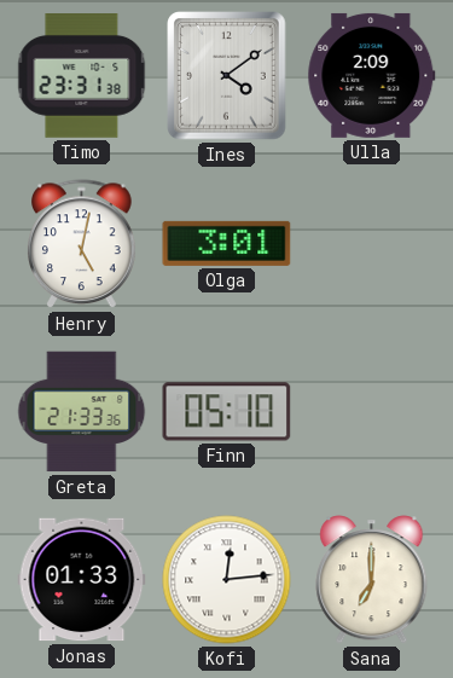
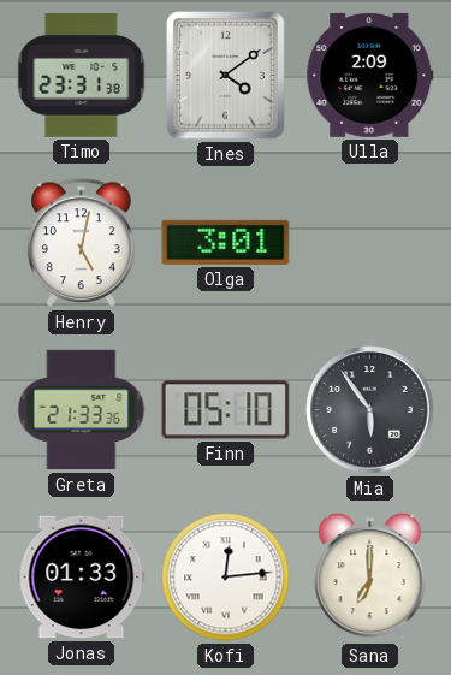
Mia: none -> 5:54 (370, 410)
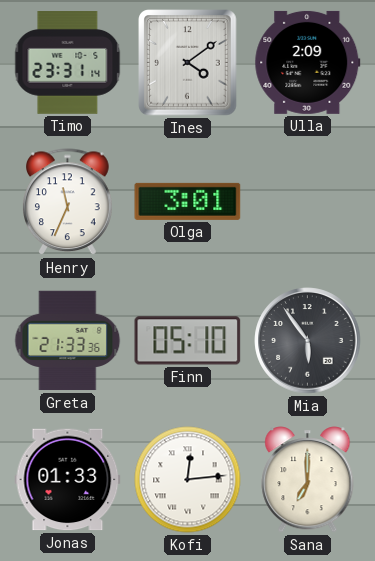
Timo: 23:31:38 -> 23:31:14 (68, 63)
Henry: 5:02 -> 11:34 (68, 202)
